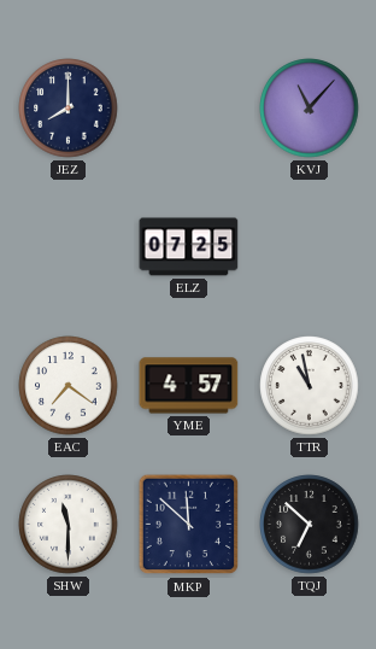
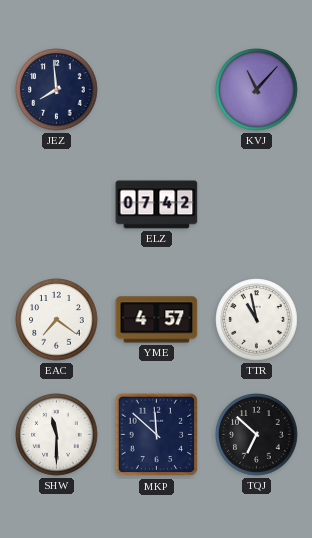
JEZ: 8:00 -> 7:59 (57, 90)
ELZ: 07:25 -> 07:42 (157, 205)
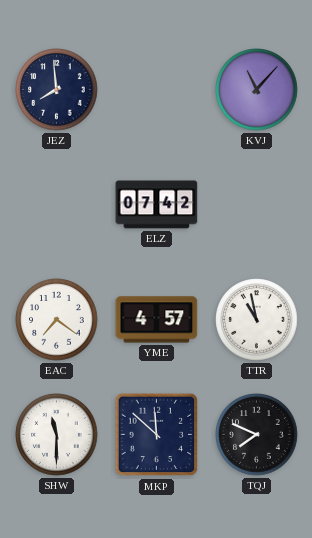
TQJ: 6:52 -> 7:49 (257, 435)
